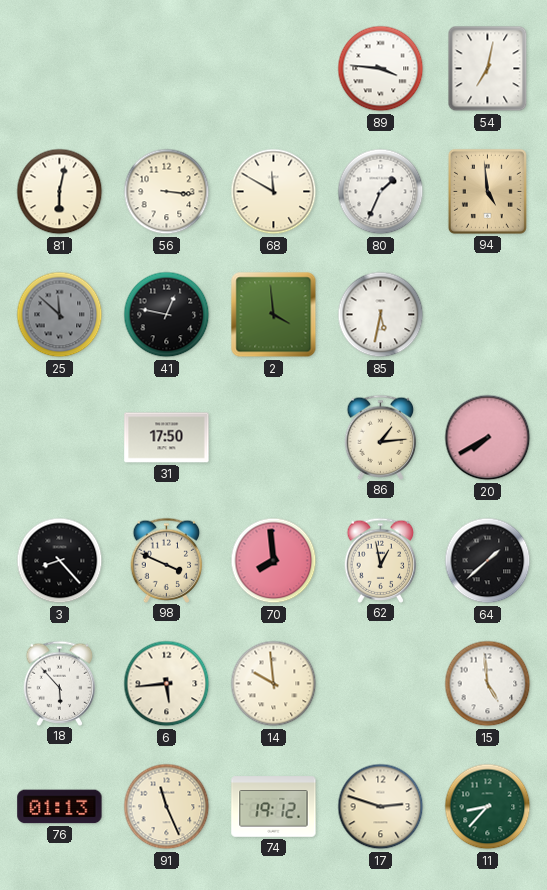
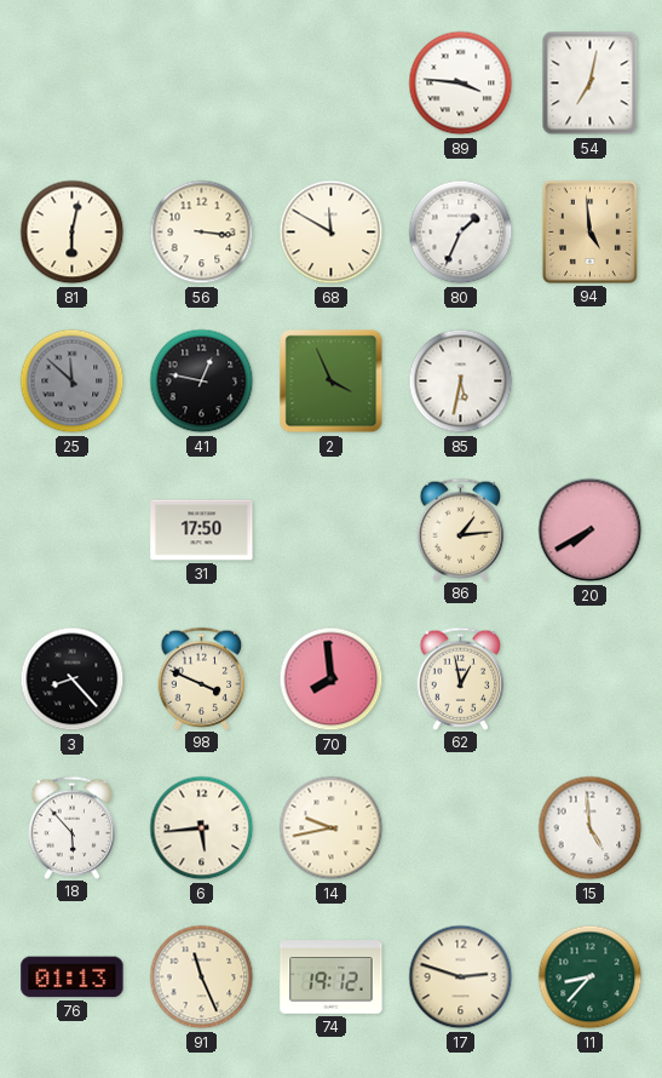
2: 3:59 -> 3:56 (332, 382)
64: 1:38 -> none (488, 561)
14: 9:59 -> 9:43 (332, 828)
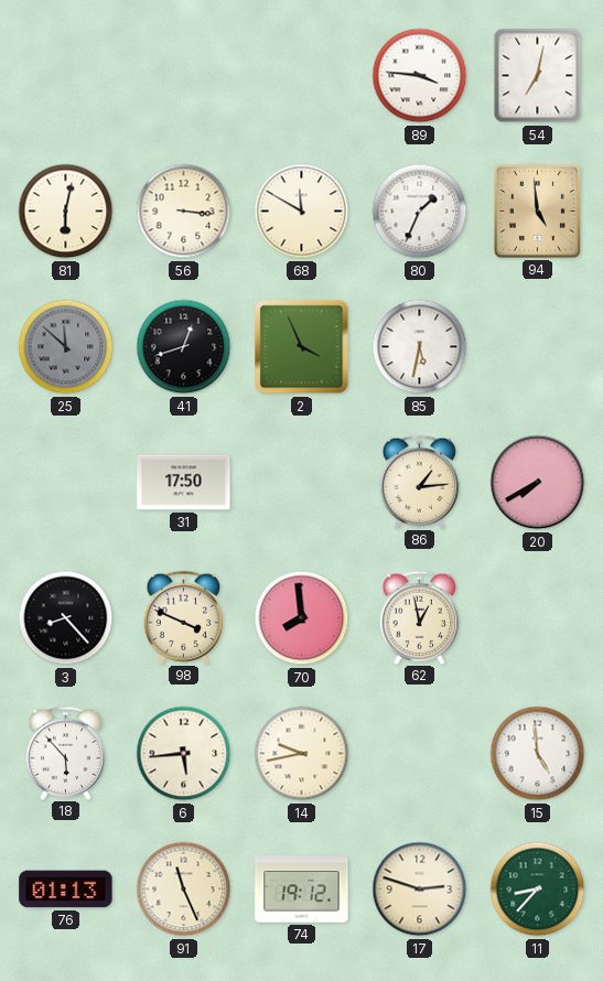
41: 12:47 -> 12:42 (184, 347)
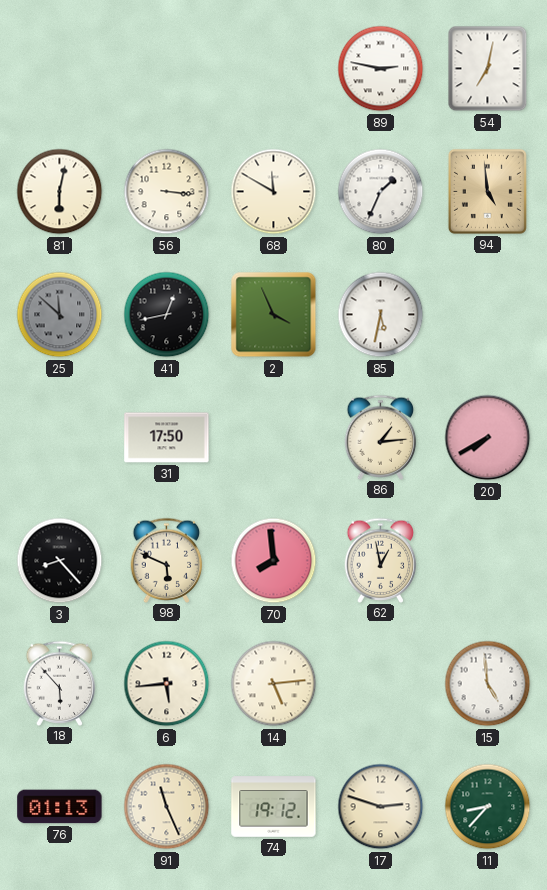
89: 3:46 -> 2:47 (381, 69)
41: 12:42 -> 12:43 (167, 315)
98: 3:49 -> 5:49 (167, 560)
14: 9:43 -> 5:14 (274, 684)
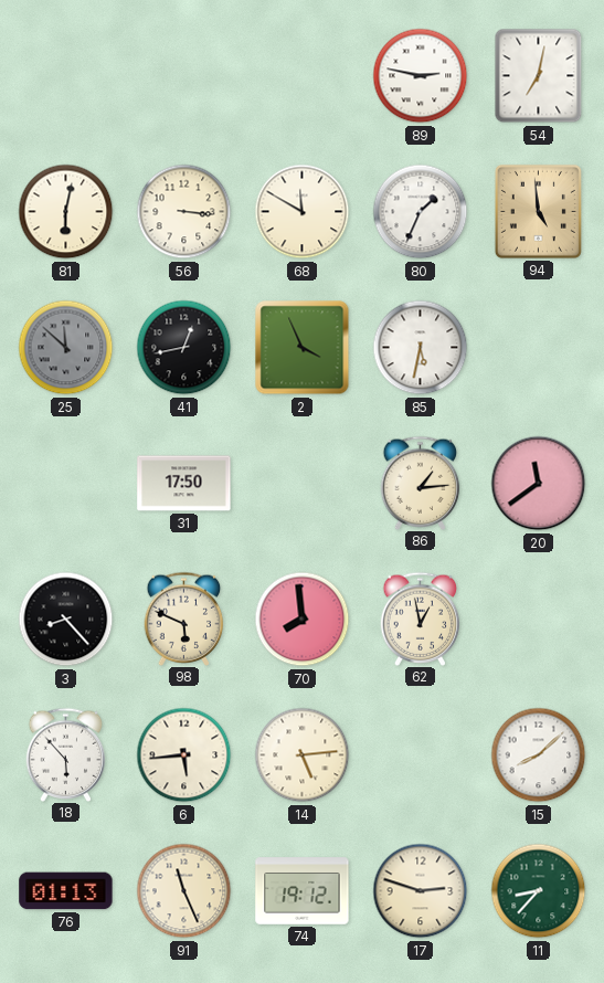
20: 7:40 -> 11:39 (539, 484)
15: 4:59 -> 8:08 (539, 755)
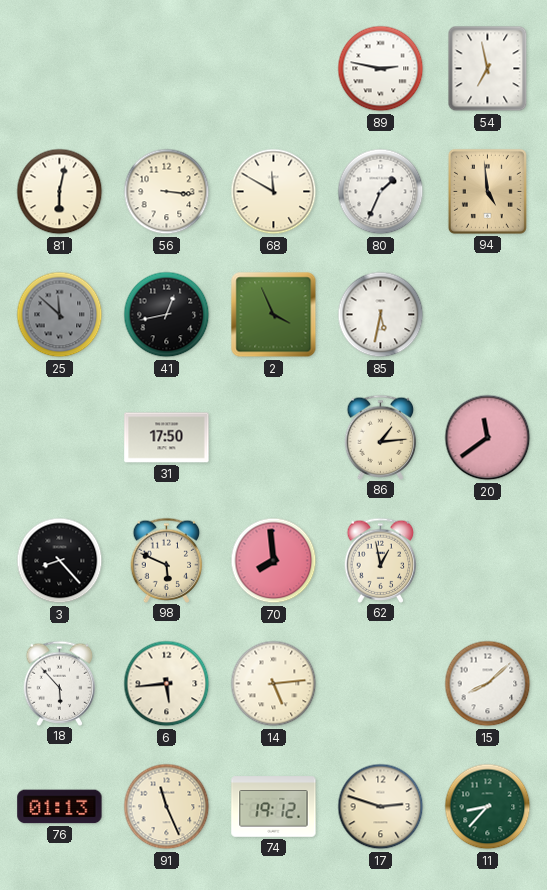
54: 7:02 -> 6:58 (488, 69)
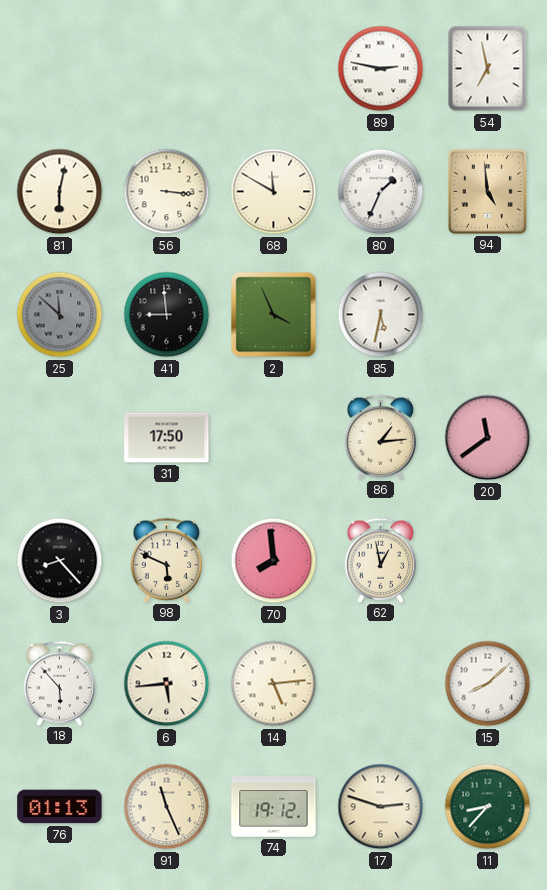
41: 12:43 -> 8:59 (167, 315)
